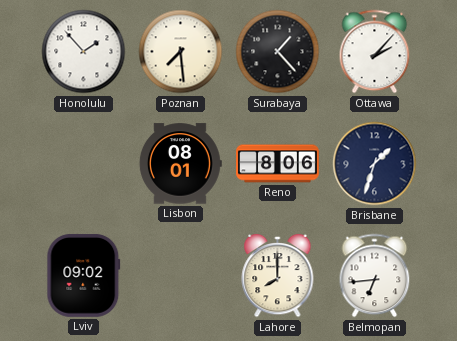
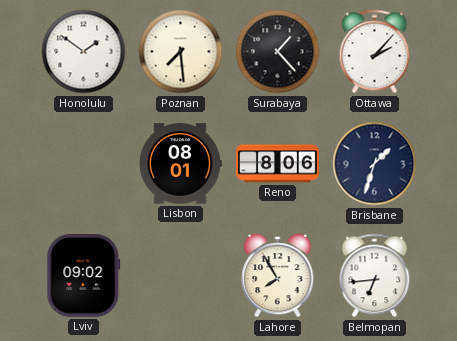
Honolulu: 1:53 -> 1:51 (84, 52)
Lahore: 8:00 -> 7:55 (278, 276)
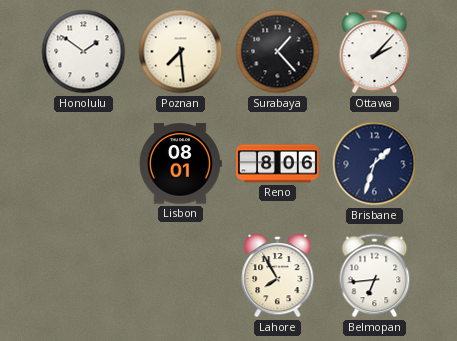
Lviv: 09:02 -> none (84, 275)
